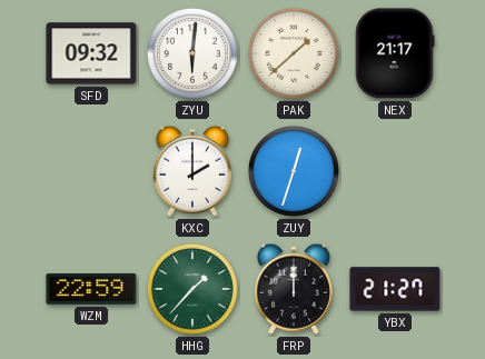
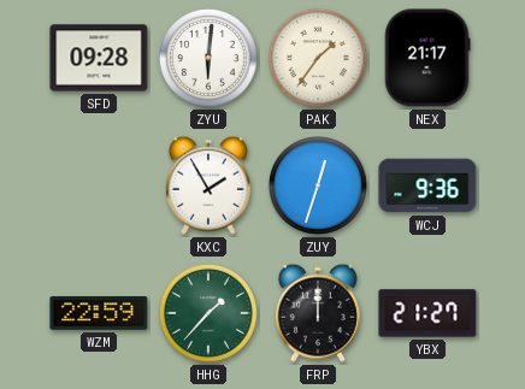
SFD: 09:32 -> 09:28 (99, 58)
PAK: 1:38 -> 1:36 (318, 58)
KXC: 2:00 -> 1:55 (208, 185)
WCJ: none -> 9:36 (427, 185)
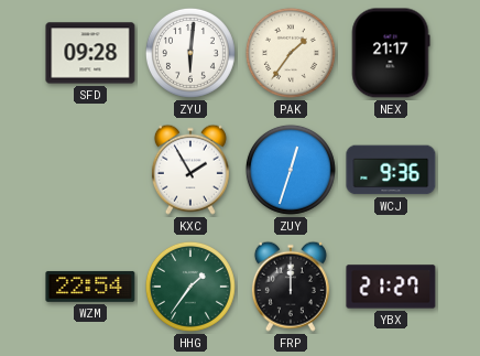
WZM: 22:59 -> 22:54 (90, 287)
HHG: 1:37 -> 1:36 (190, 287)
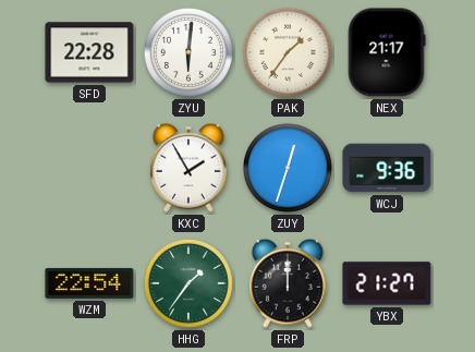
SFD: 09:28 -> 22:28 (89, 52)
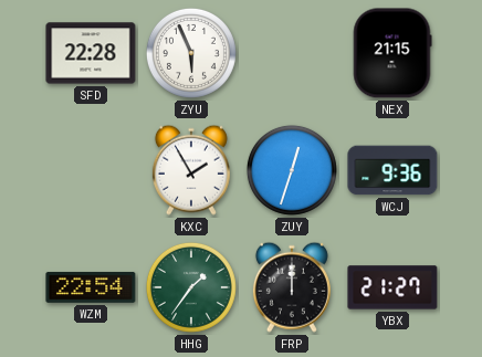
ZYU: 6:01 -> 5:56 (191, 53)
PAK: 1:36 -> none (288, 52)
NEX: 21:17 -> 21:15 (392, 53)
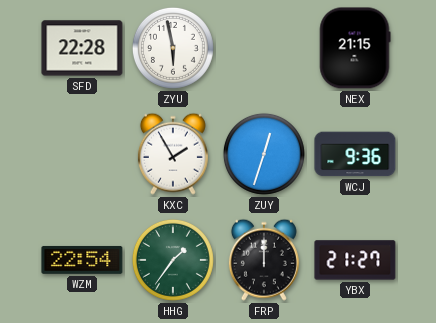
ZYU: 5:56 -> 5:58 (173, 48)
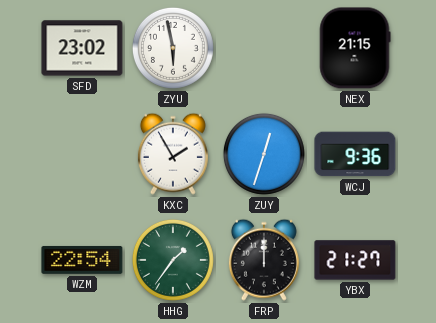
SFD: 22:28 -> 23:02 (82, 48)
